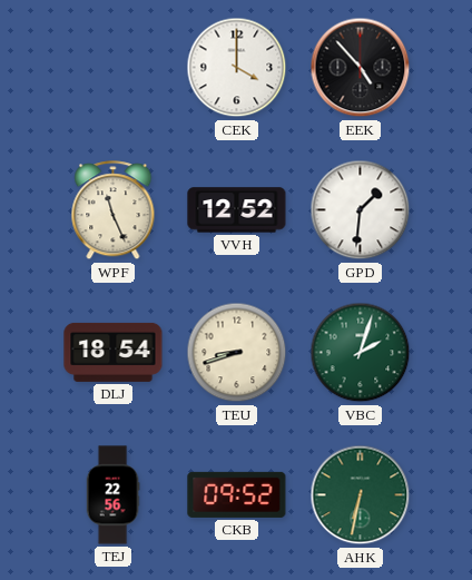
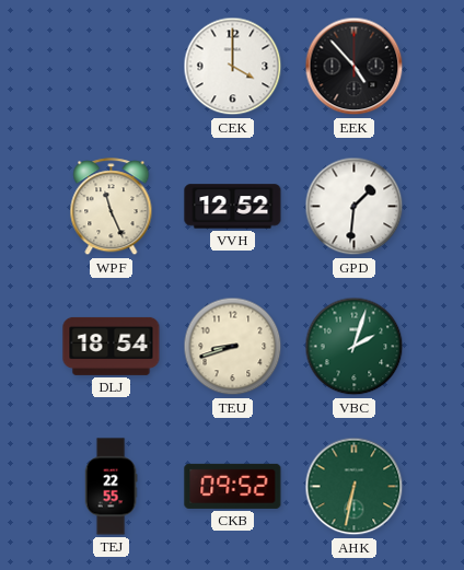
TEJ: 22:56 -> 22:55 (111, 487)
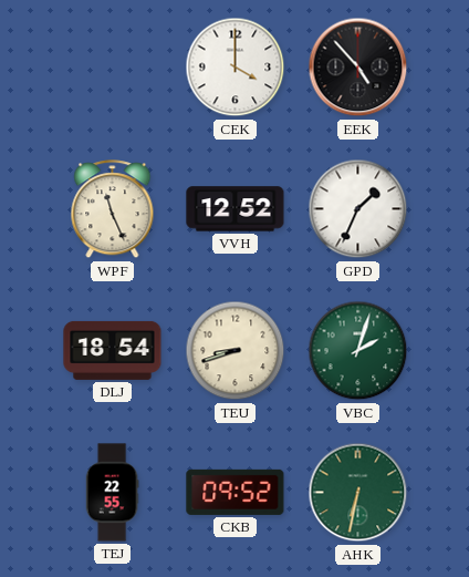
GPD: 1:31 -> 1:34 (358, 209)
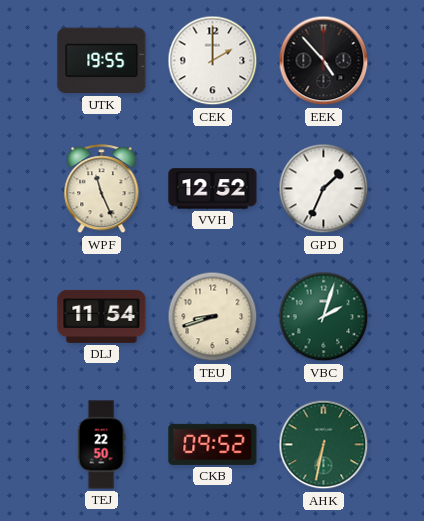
UTK: none -> 19:55 (102, 61)
CEK: 4:00 -> 2:00 (213, 61)
DLJ: 18:54 -> 11:54 (102, 316)
TEJ: 22:55 -> 22:50 (101, 445)
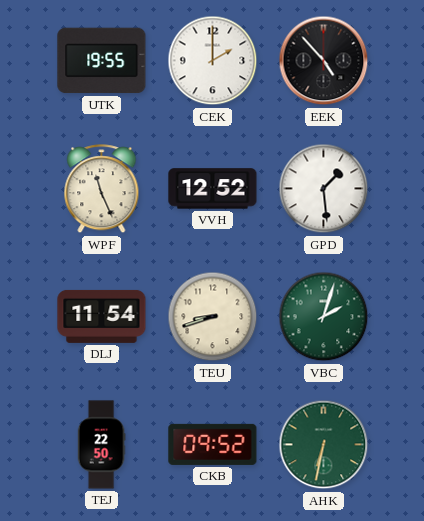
GPD: 1:34 -> 1:29 (324, 189)
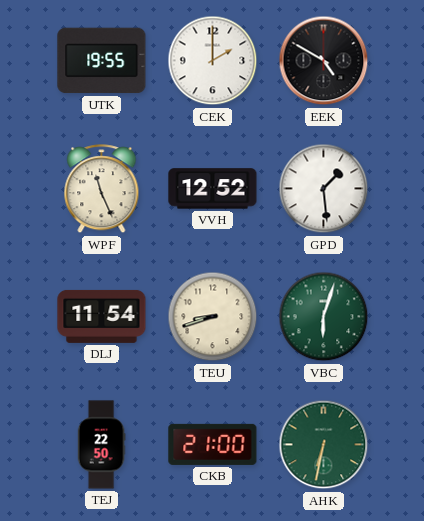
EEK: 4:53 -> 4:50 (324, 61)
VBC: 2:03 -> 6:03 (324, 317)
CKB: 09:52 -> 21:00 (213, 444)
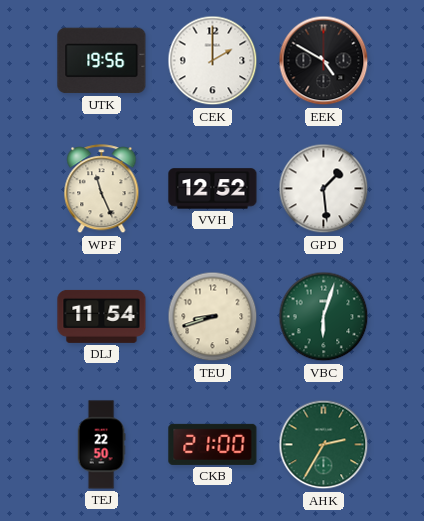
UTK: 19:55 -> 19:56 (102, 61)
AHK: 6:32 -> 2:35 (324, 445)
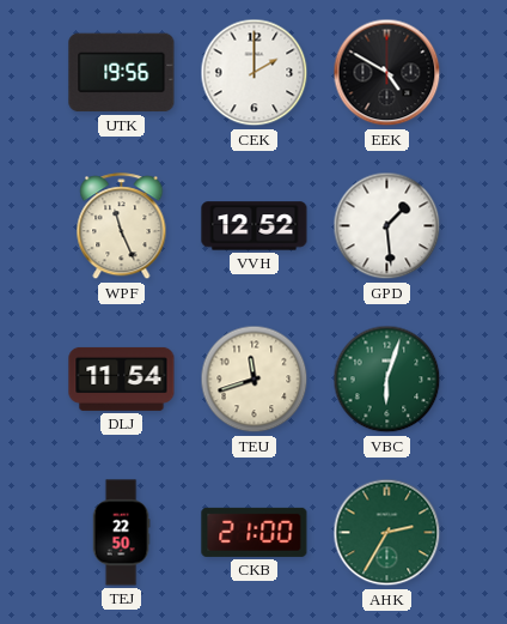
TEU: 8:42 -> 11:42 (255, 380)
